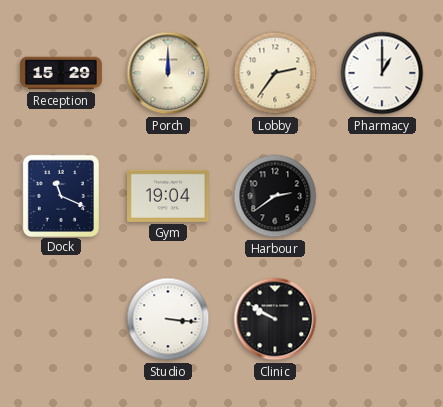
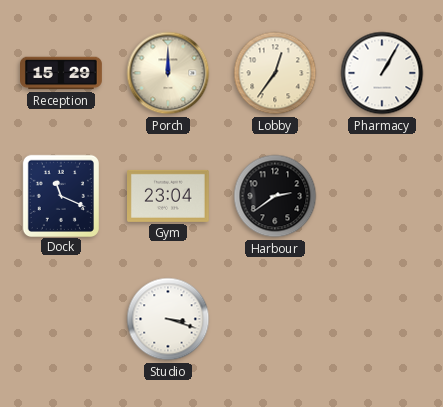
Lobby: 2:36 -> 12:36 (275, 73)
Pharmacy: 1:00 -> 1:05 (382, 73)
Gym: 19:04 -> 23:04 (169, 196)
Studio: 3:16 -> 3:18 (168, 319)
Clinic: 9:50 -> none (275, 319)
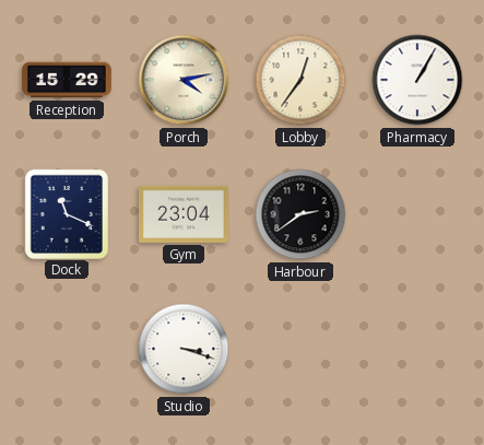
Porch: 12:00 -> 4:13 (184, 80)
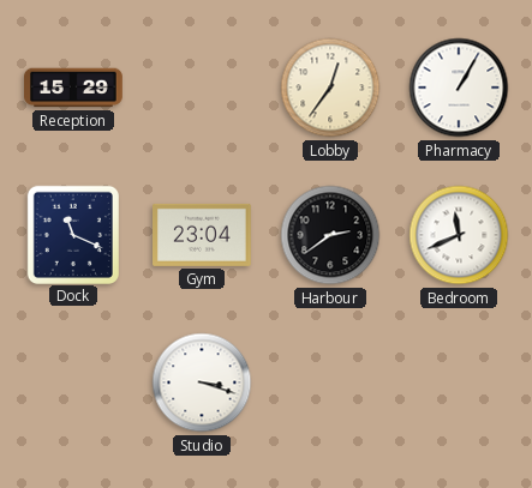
Porch: 4:13 -> none (184, 80)
Bedroom: none -> 11:41 (459, 235)
